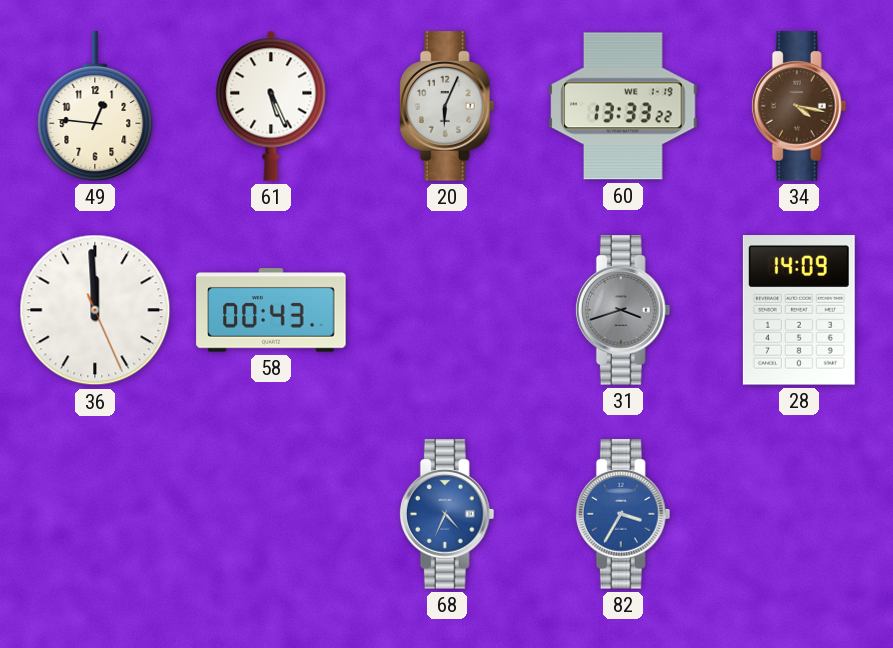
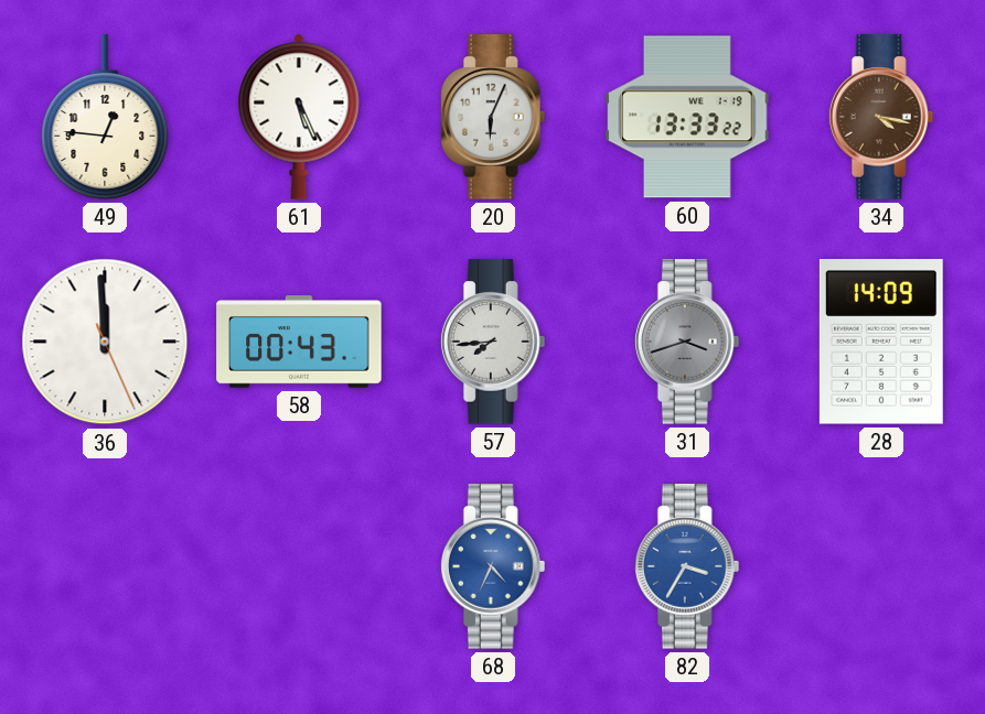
57: none -> 7:44 (493, 342)
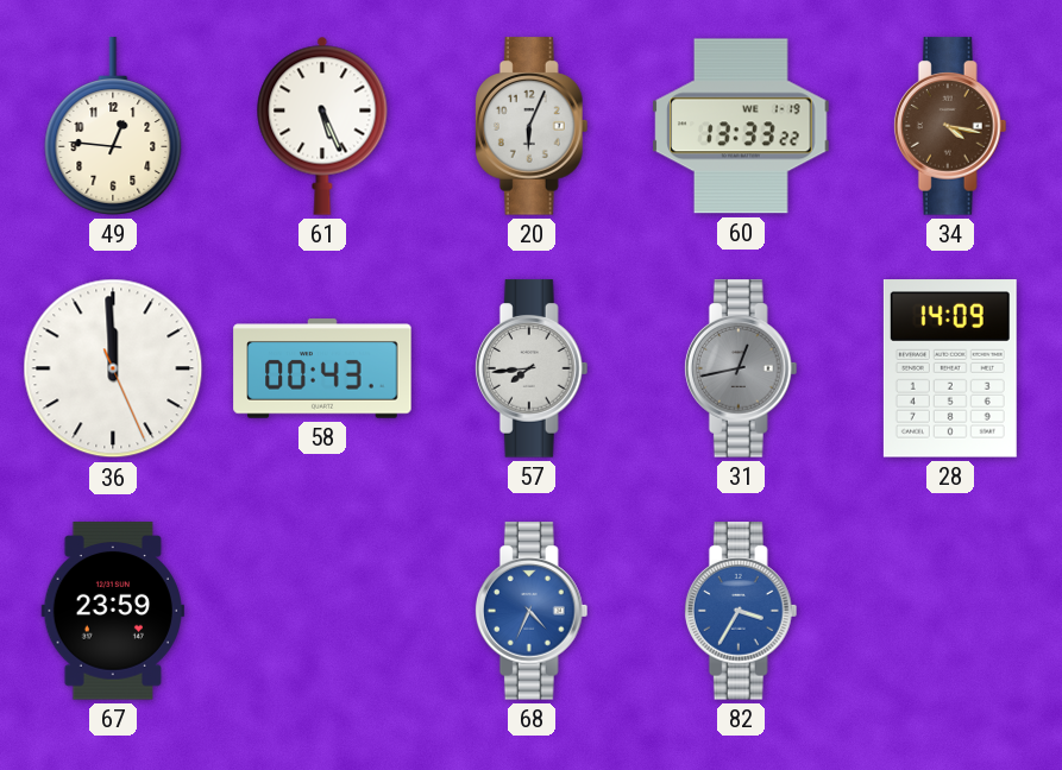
31: 3:42 -> 12:43 (741, 368)
67: none -> 23:59 (112, 611)
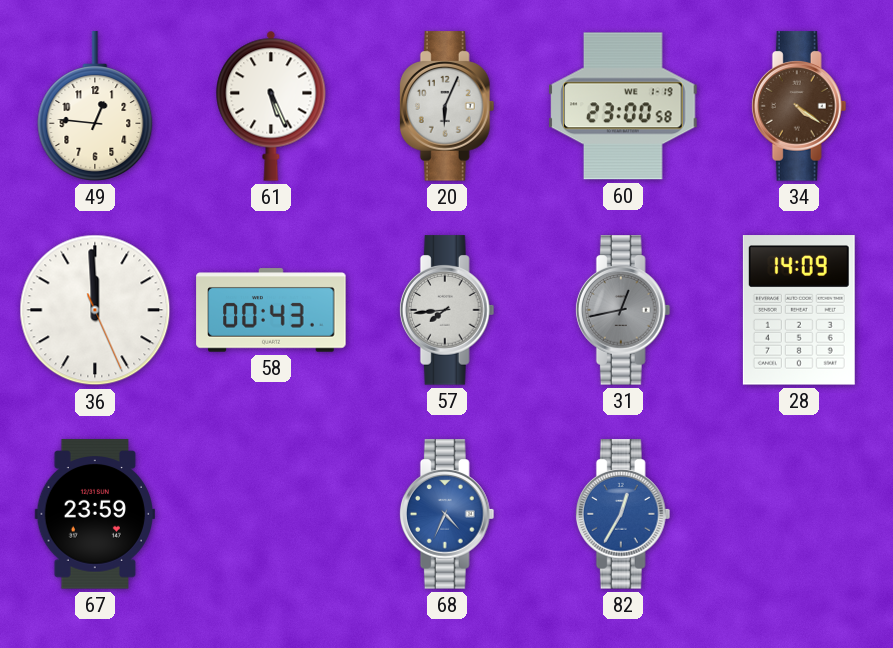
60: 13:33 -> 23:00 (623, 106)
34: 4:17 -> 4:21 (799, 106)
82: 3:35 -> 12:35 (623, 514)
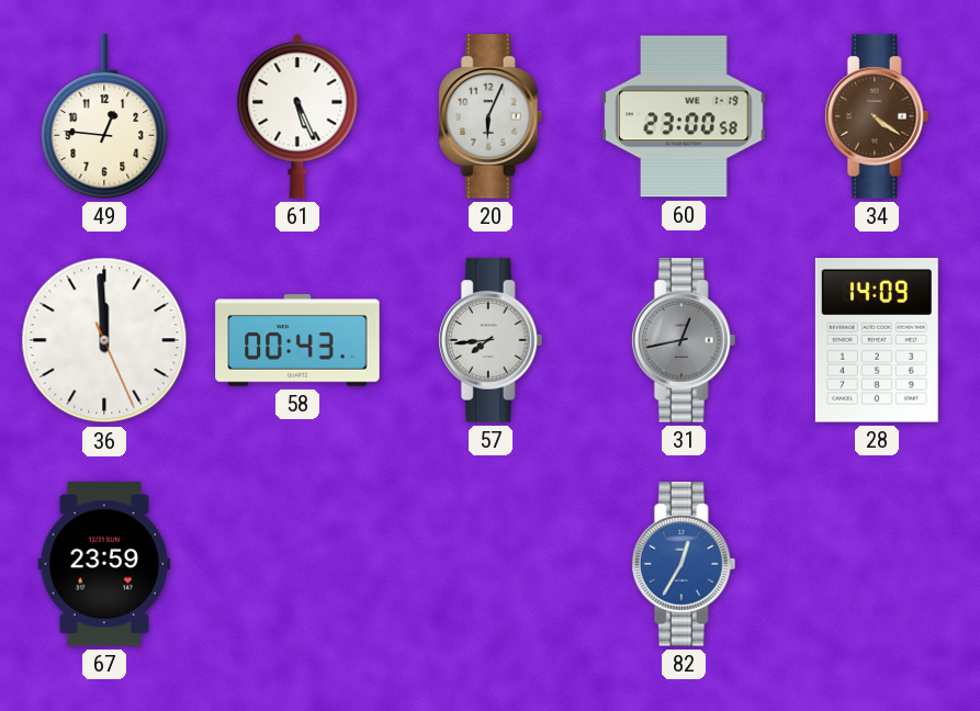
68: 4:34 -> none (447, 514)
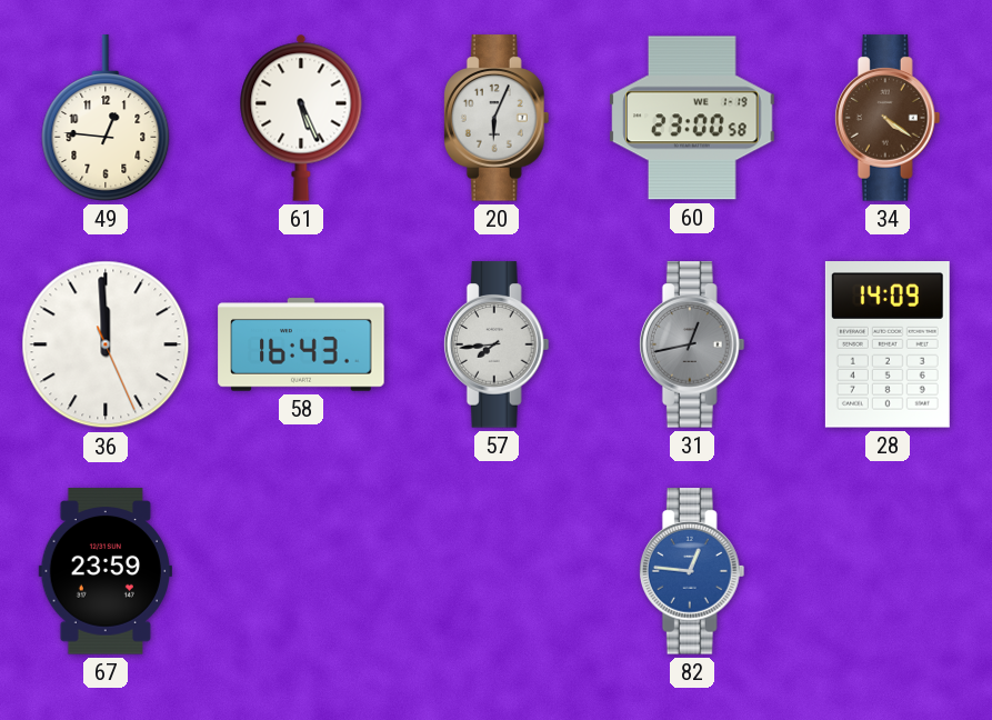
58: 00:43 -> 16:43 (301, 344)
82: 12:35 -> 12:46 (692, 571)
